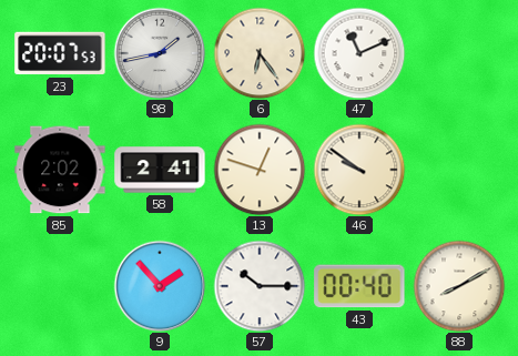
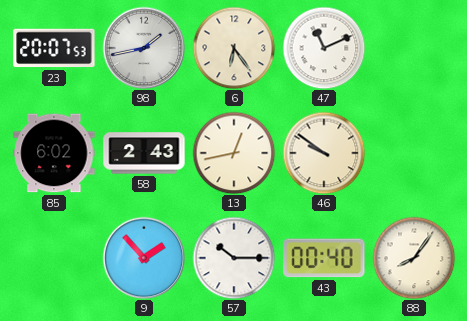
85: 2:02 -> 6:02 (54, 153)
58: 2:41 -> 2:43 (144, 153)
13: 12:48 -> 12:43 (234, 153)
88: 8:10 -> 8:06 (414, 258)
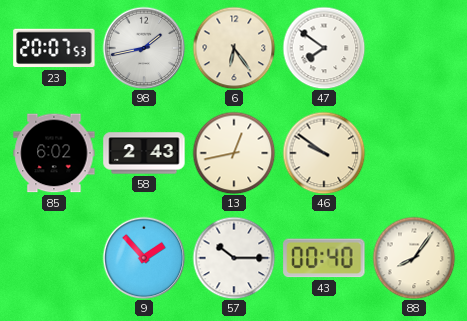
47: 11:11 -> 7:51 (324, 48)
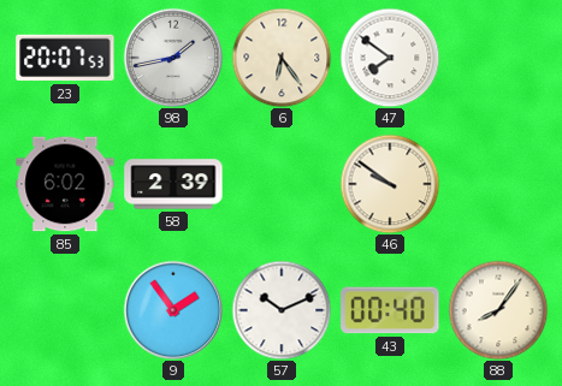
58: 2:43 -> 2:39 (173, 184)
13: 12:43 -> none (234, 153)
9: 1:53 -> 1:54 (173, 310)
57: 10:15 -> 10:11 (282, 310)
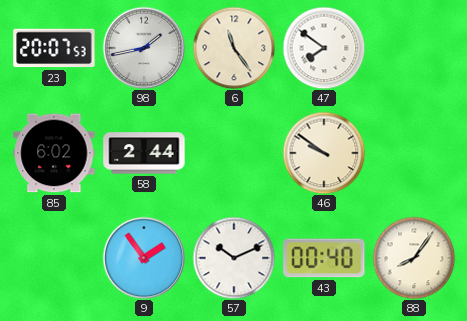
6: 6:24 -> 11:24 (234, 48)
58: 2:39 -> 2:44 (144, 153)
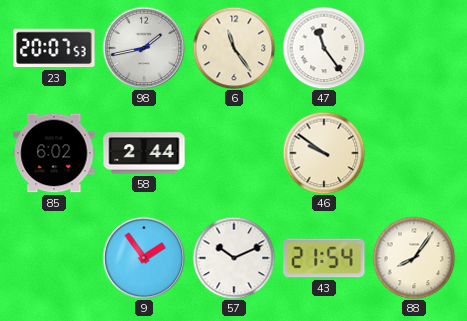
47: 7:51 -> 11:24 (324, 48)
43: 00:40 -> 21:54 (324, 258)
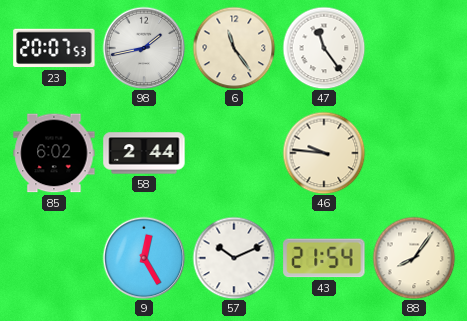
46: 9:51 -> 9:46 (324, 153)
9: 1:54 -> 12:25 (144, 258)
